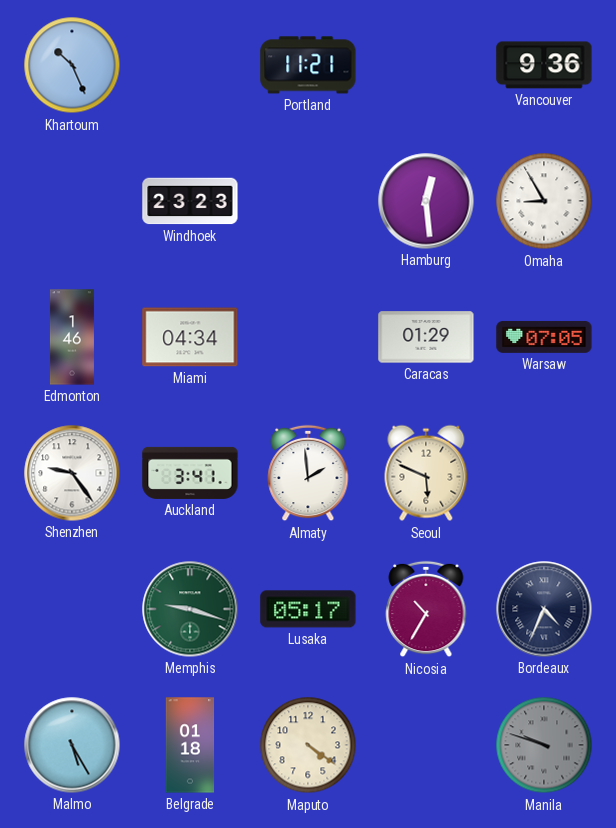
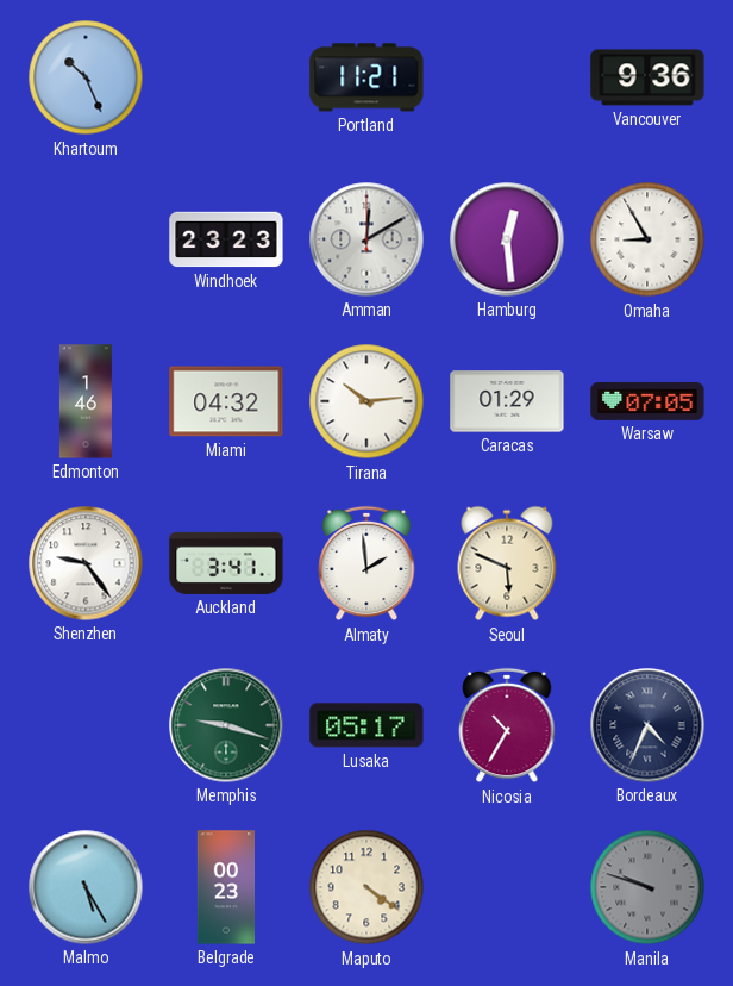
Amman: none -> 12:10 (366, 239)
Miami: 04:34 -> 04:32 (226, 401)
Tirana: none -> 10:14 (366, 401)
Belgrade: 01:18 -> 00:23 (226, 887)
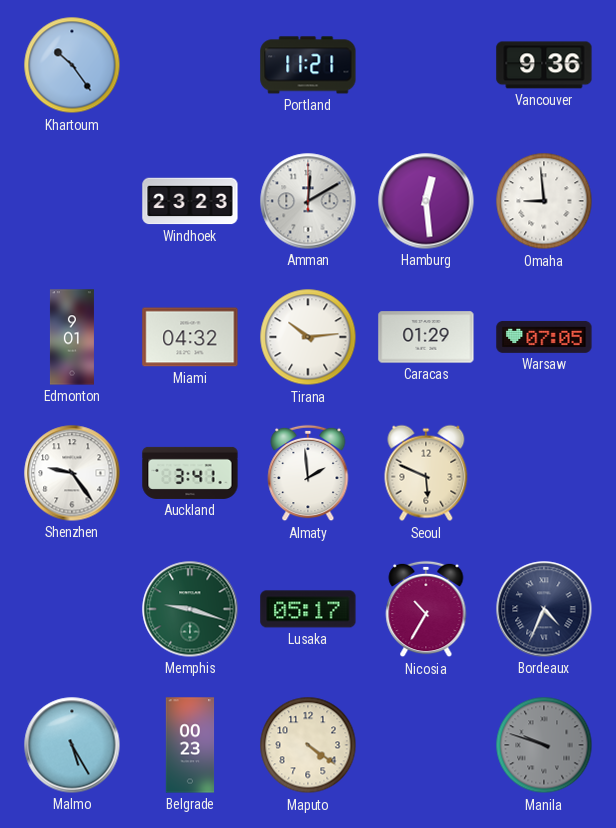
Khartoum: 10:26 -> 10:24 (72, 65)
Omaha: 8:55 -> 8:59 (544, 201)
Edmonton: 1:46 -> 9:01 (72, 337)
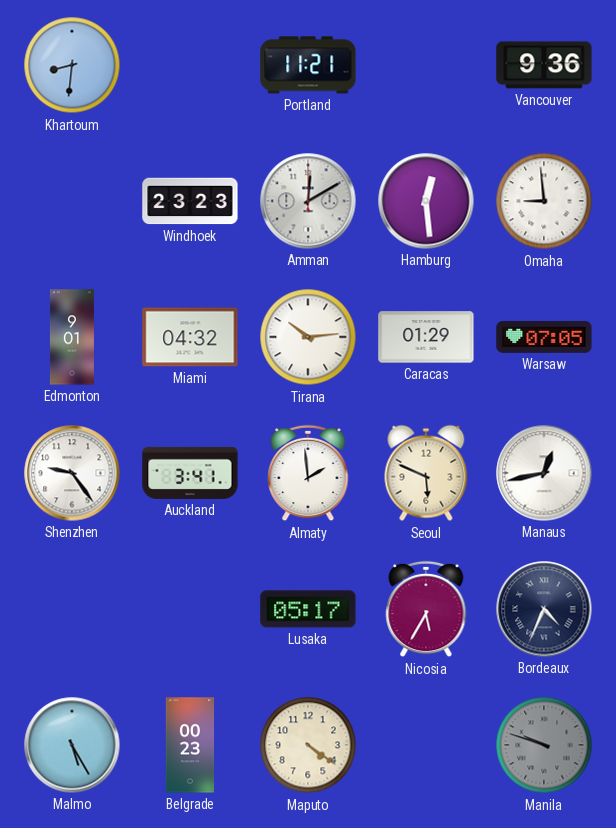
Khartoum: 10:24 -> 8:31 (72, 65)
Manaus: none -> 12:43 (544, 473)
Memphis: 9:18 -> none (190, 609)
Nicosia: 10:35 -> 5:35 (426, 609)
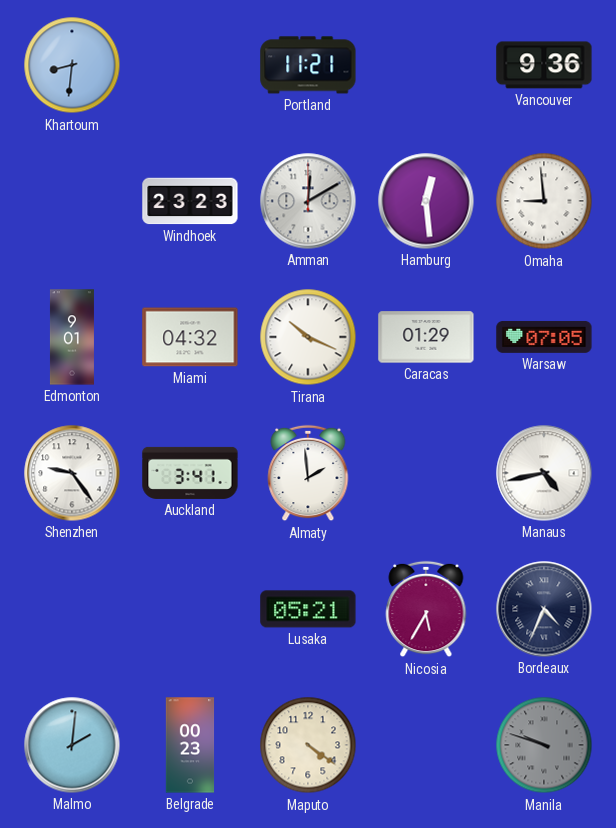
Tirana: 10:14 -> 10:19 (308, 337)
Seoul: 5:49 -> none (426, 473)
Manaus: 12:43 -> 4:43 (544, 473)
Lusaka: 05:17 -> 05:21 (308, 609)
Malmo: 5:25 -> 2:01 (72, 745)
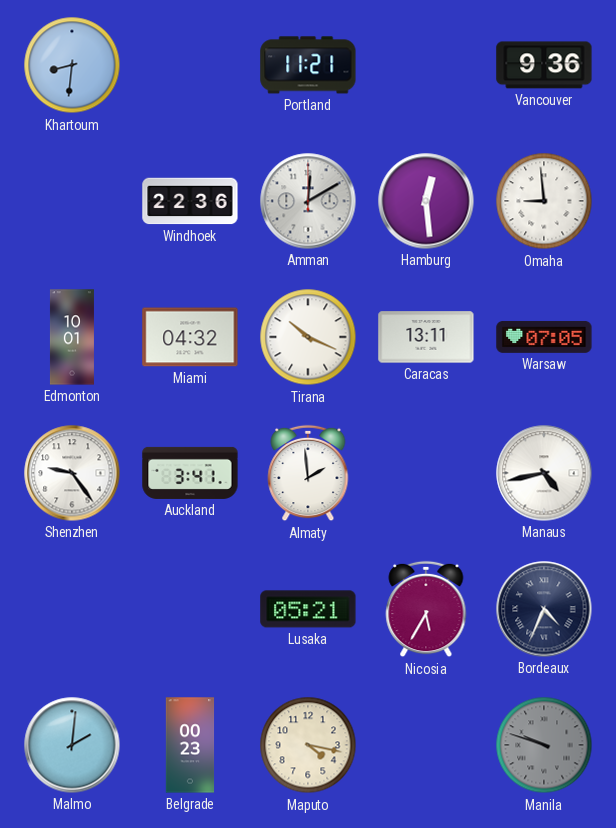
Windhoek: 23:23 -> 22:36 (190, 201)
Edmonton: 9:01 -> 10:01 (72, 337)
Caracas: 01:29 -> 13:11 (426, 337)
Maputo: 4:21 -> 4:17 (308, 745)
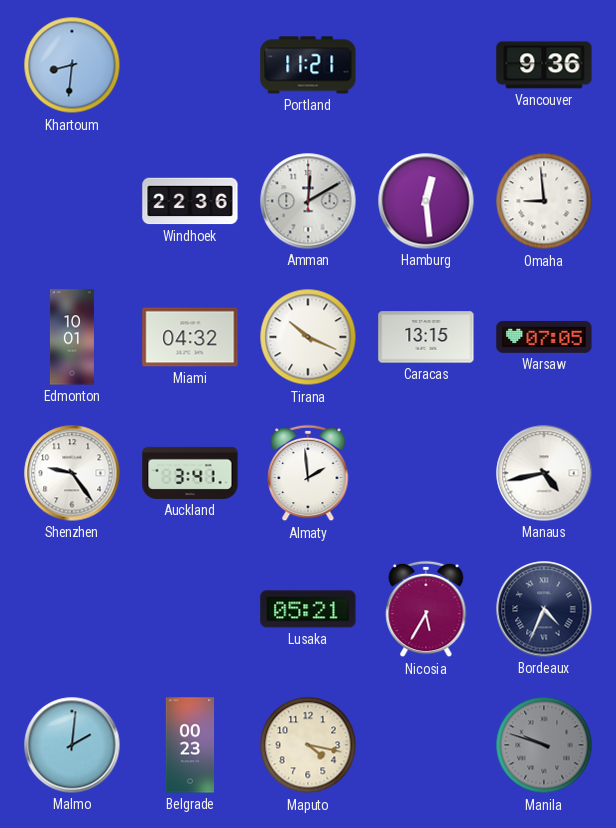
Caracas: 13:11 -> 13:15 (426, 337)
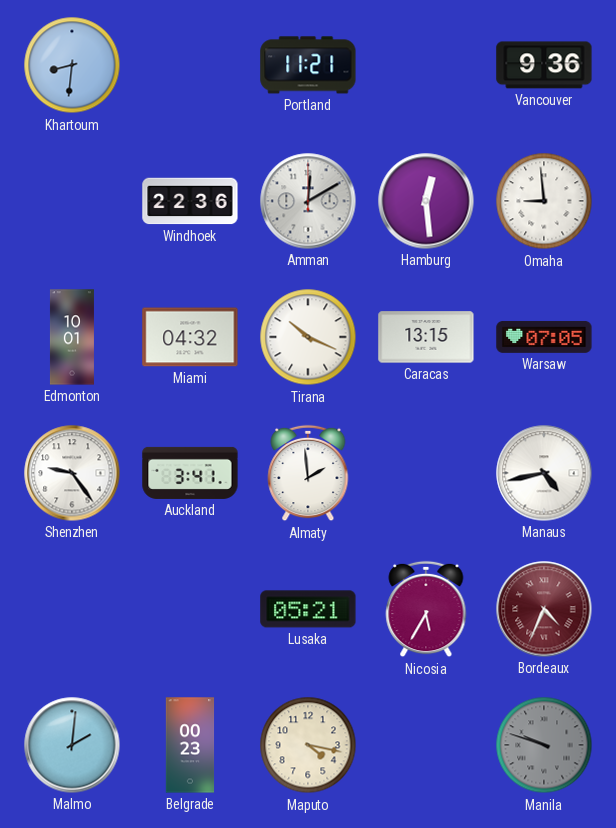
Bordeaux dial: navy -> burgundy (544, 609)
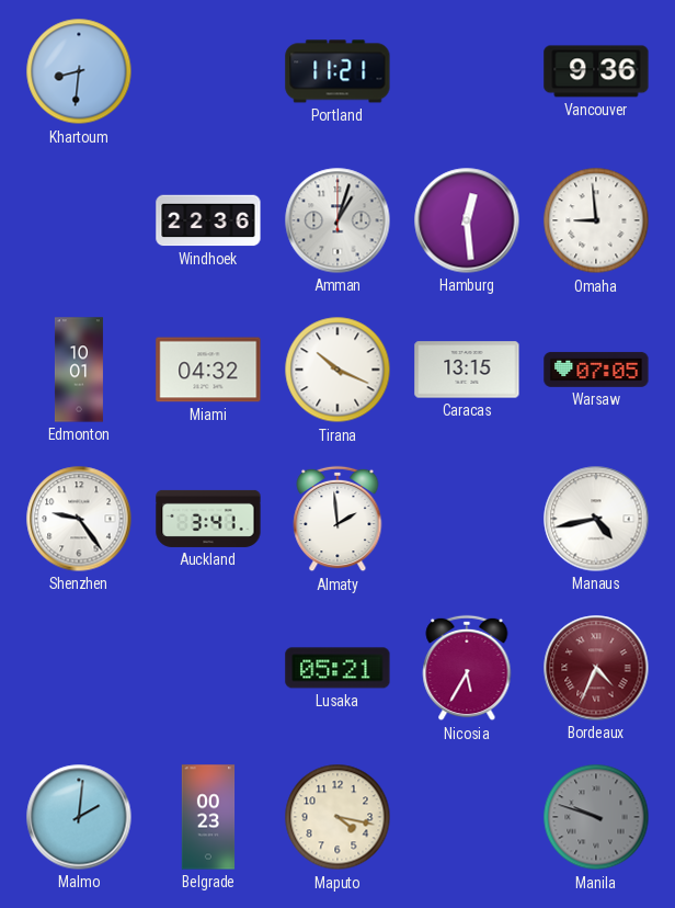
Amman: 12:10 -> 1:03 (337, 220)
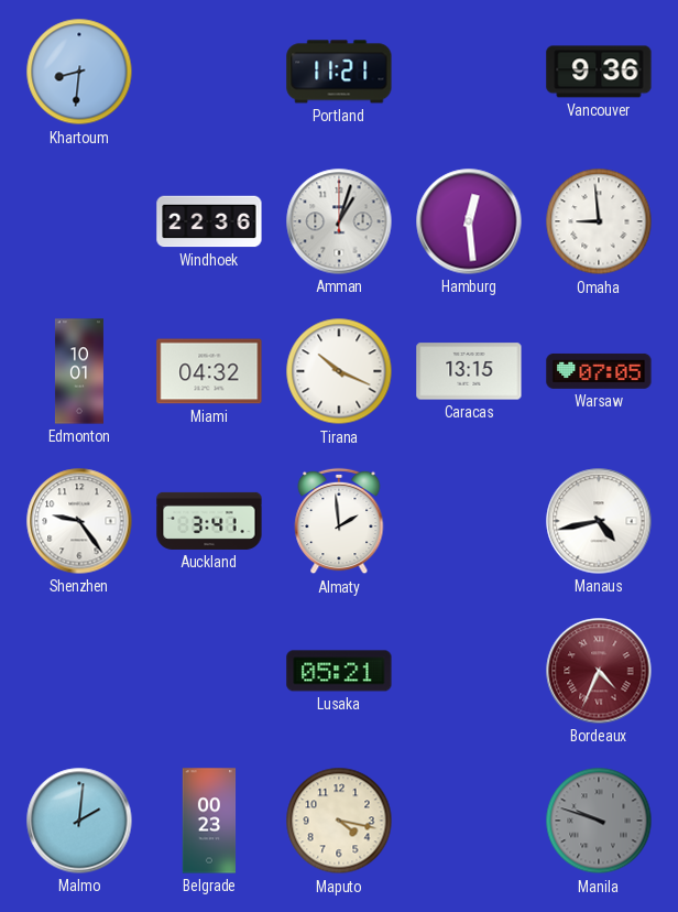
Nicosia: 5:35 -> none (467, 668)
